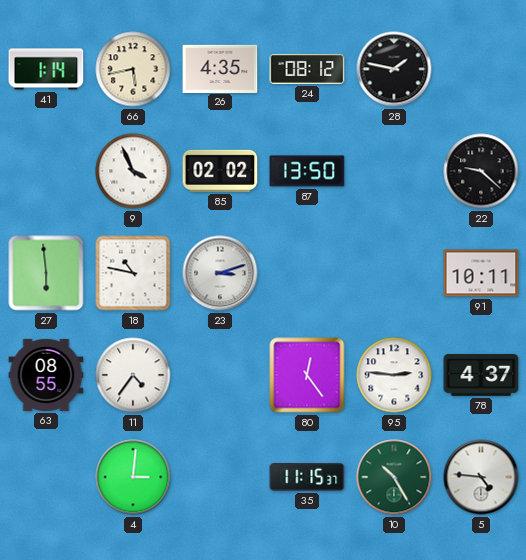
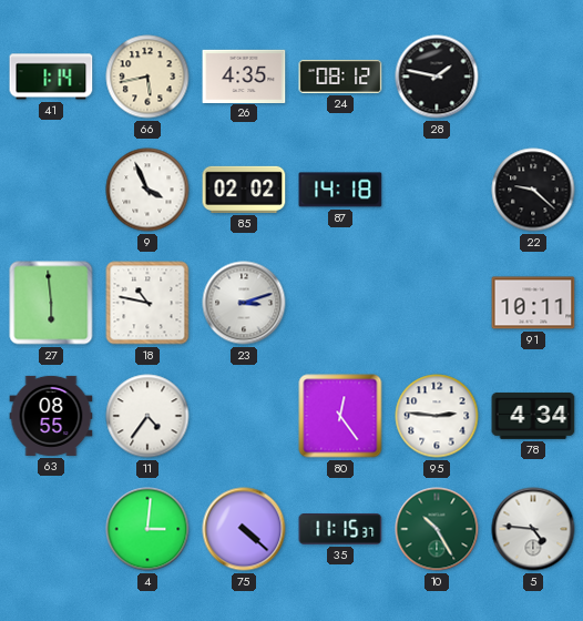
87: 13:50 -> 14:18 (340, 190)
78: 4:37 -> 4:34 (533, 416)
75: none -> 4:22 (244, 529)
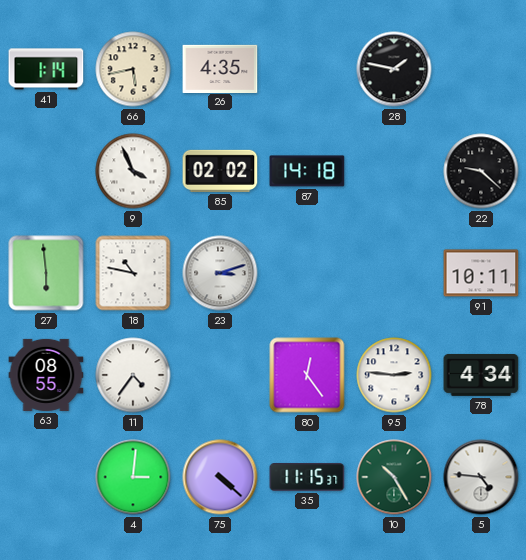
24: 08:12 -> none (340, 77)
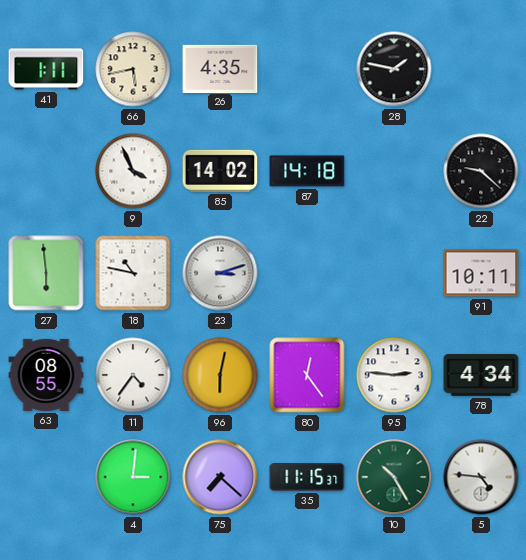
41: 1:14 -> 1:11 (46, 69)
85: 02:02 -> 14:02 (220, 171)
96: none -> 6:02 (220, 375)
75: 4:22 -> 7:22 (220, 477)
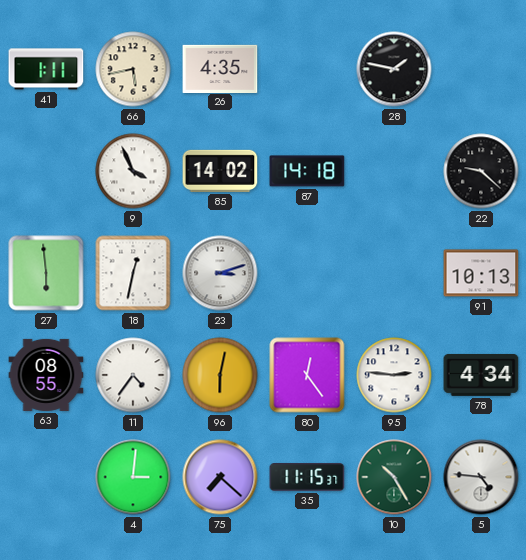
18: 10:47 -> 12:32 (133, 273)
91: 10:11 -> 10:13 (481, 273)
